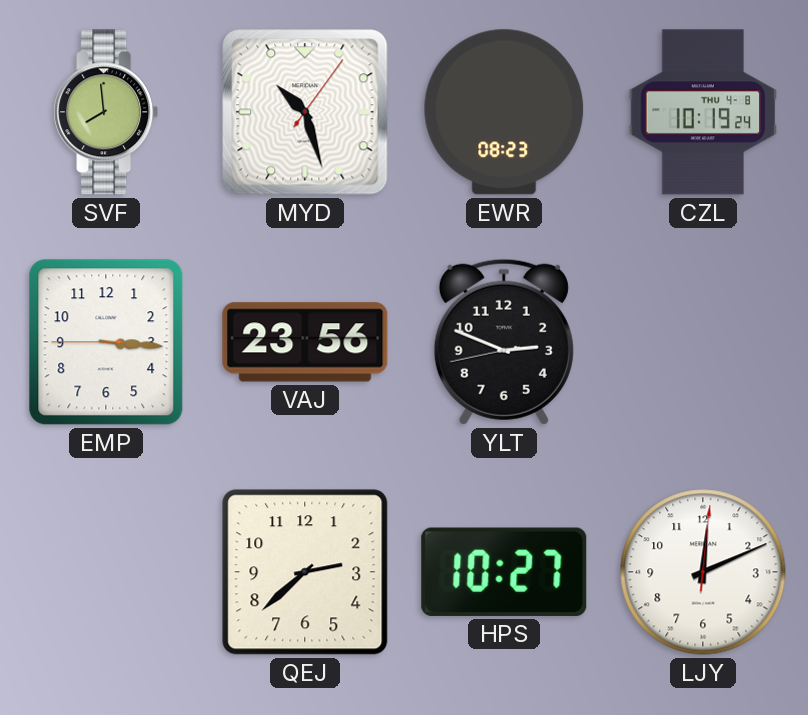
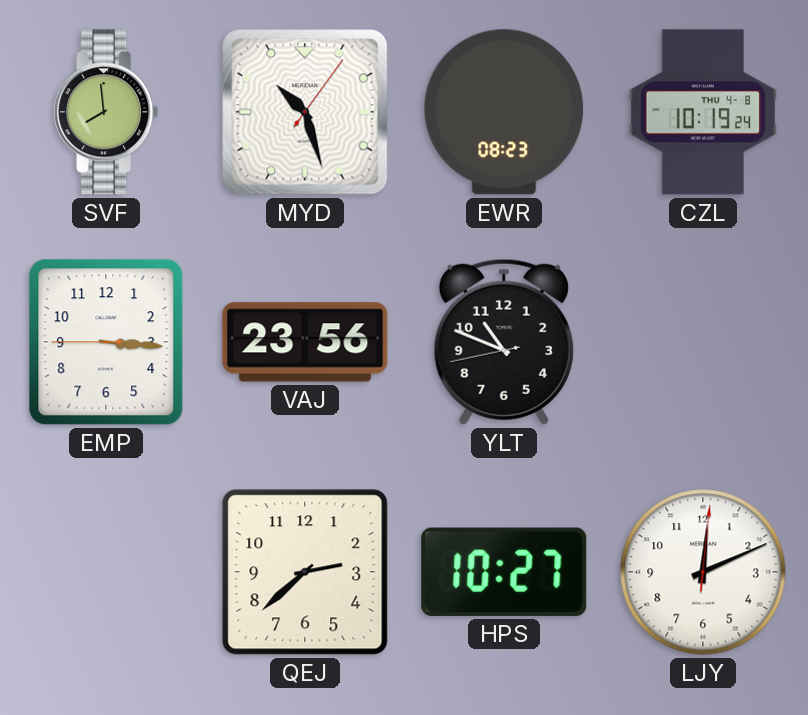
YLT: 2:48 -> 10:48 (504, 342)
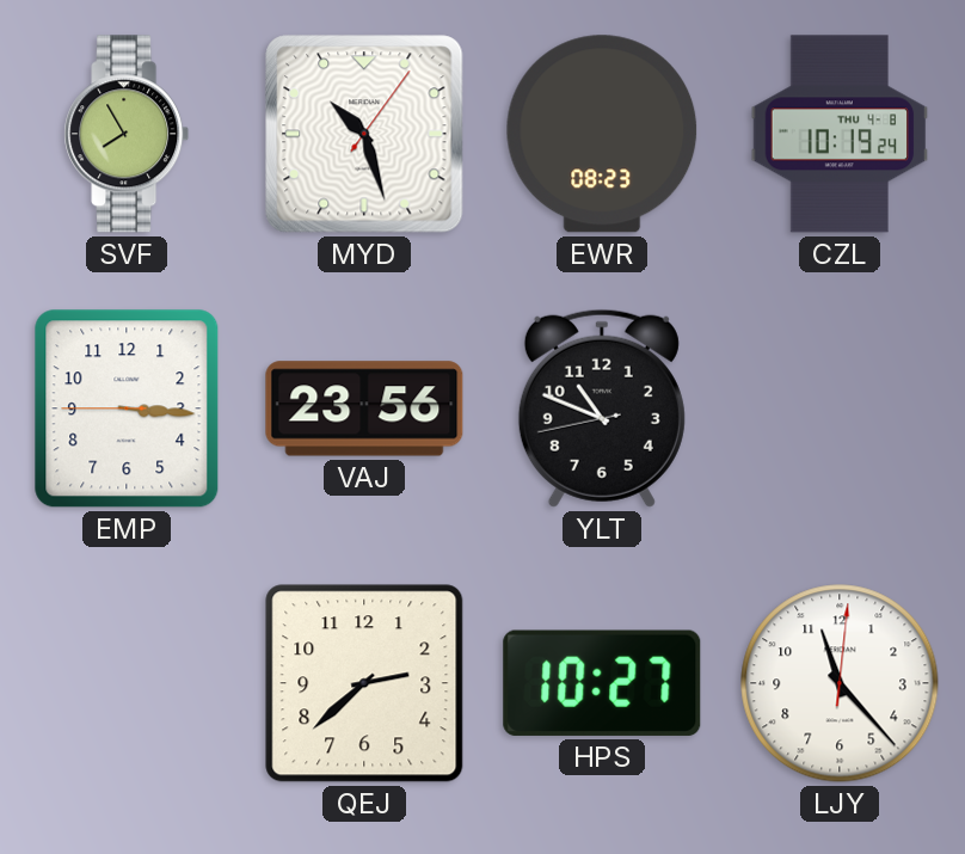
SVF: 7:59 -> 7:55 (127, 134)
LJY: 12:11 -> 11:23 (840, 683)
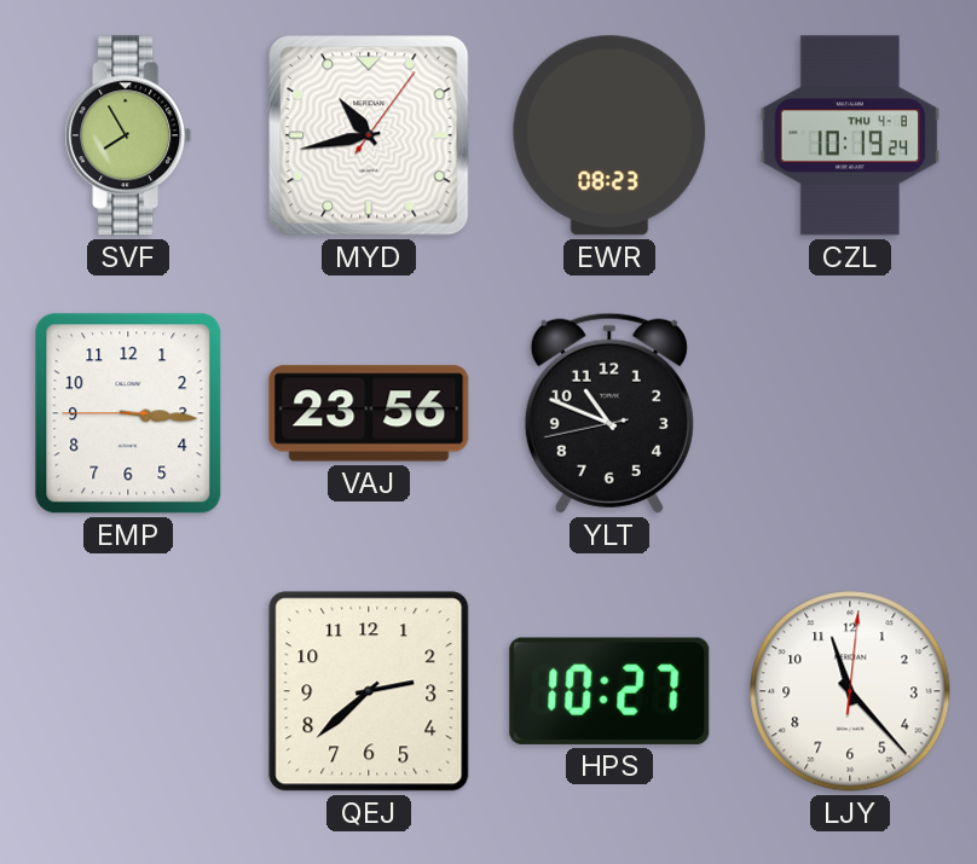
MYD: 10:27 -> 10:43 (369, 135)
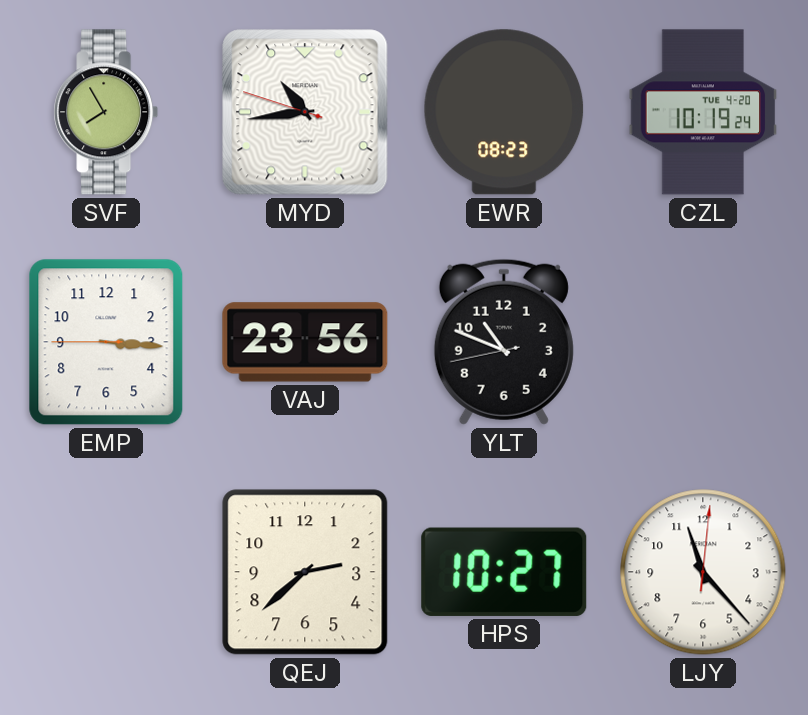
MYD: 10:43:06 -> 10:43:48 (305, 112)
CZL date: THU 4-8 -> TUE 4-20 (703, 112)
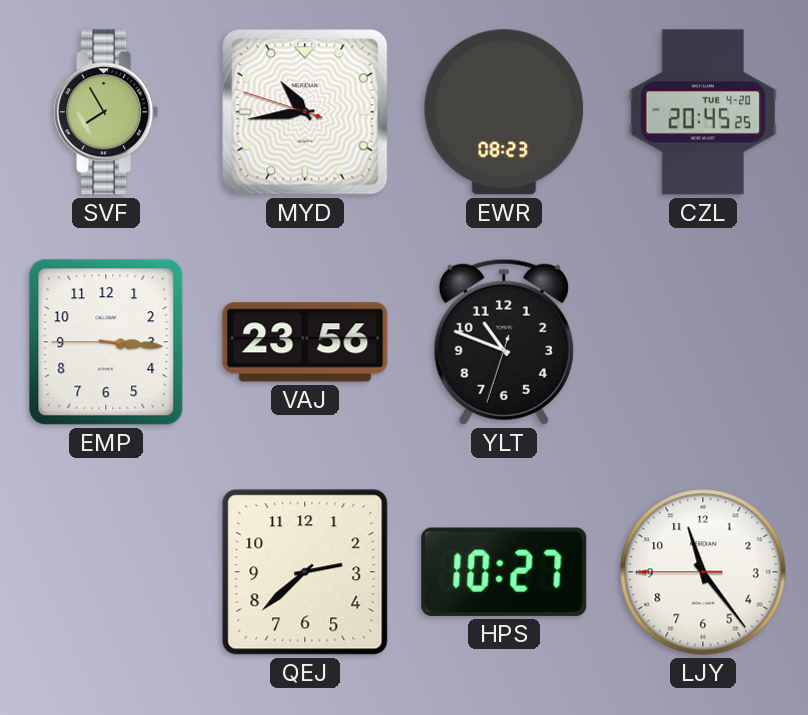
CZL: 10:19 -> 20:45 (703, 112)
YLT: 10:48:43 -> 10:48:33 (504, 342)
LJY: 11:23:01 -> 11:23:45 (703, 572)
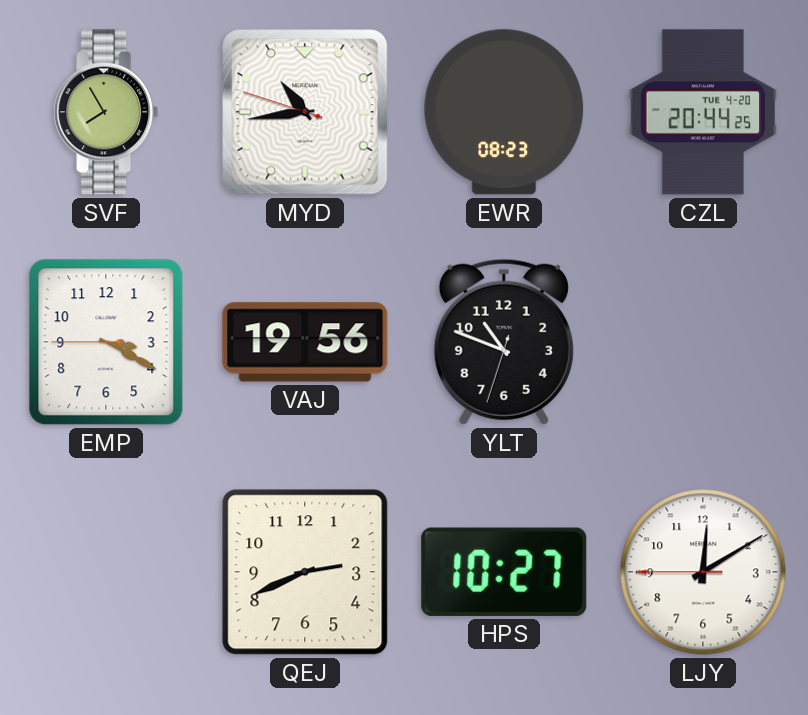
CZL: 20:45 -> 20:44 (703, 112)
EMP: 3:15 -> 3:19 (106, 342)
VAJ: 23:56 -> 19:56 (305, 342)
QEJ: 2:38 -> 2:41 (305, 572)
LJY: 11:23 -> 12:09 (703, 572)
